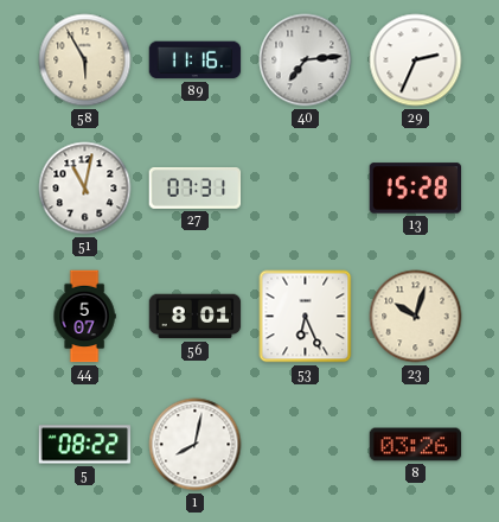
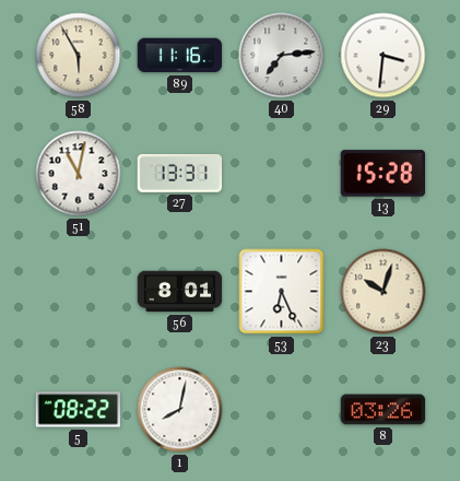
29: 2:34 -> 3:31 (384, 56)
27: 07:31 -> 13:31 (180, 173)
44: 5:07 -> none (84, 317)
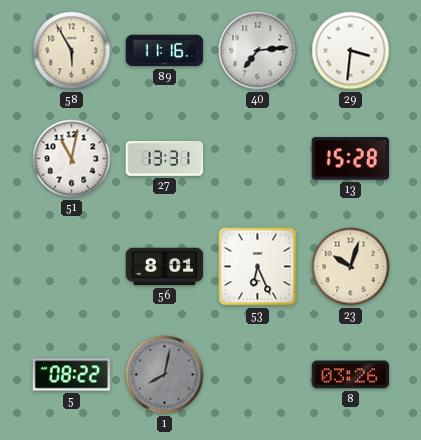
1 dial: white -> grey (165, 375)
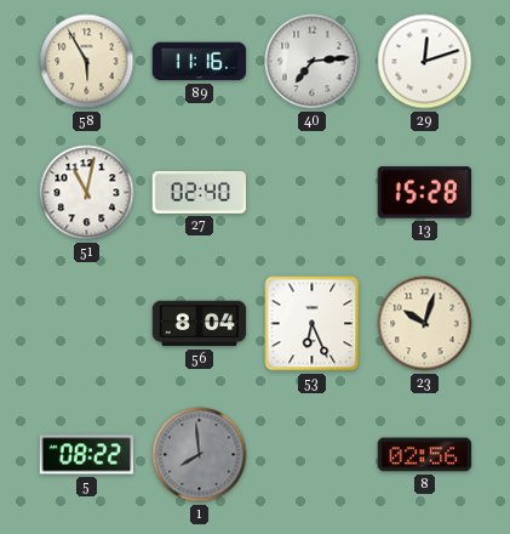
29: 3:31 -> 12:12 (425, 62)
27: 13:31 -> 02:40 (200, 192)
56: 8:01 -> 8:04 (200, 324)
1: 8:02 -> 7:59 (200, 455)
8: 03:26 -> 02:56 (425, 455)
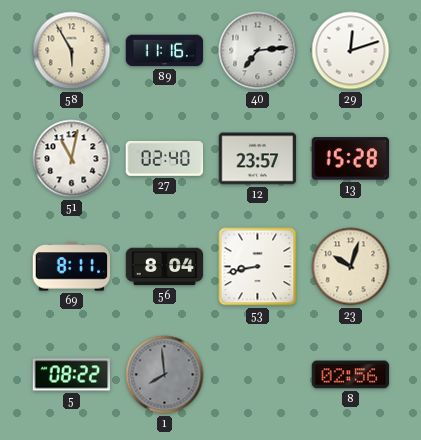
12: none -> 23:57 (258, 159)
69: none -> 8:11 (72, 267)
53: 6:26 -> 8:43 (258, 267)
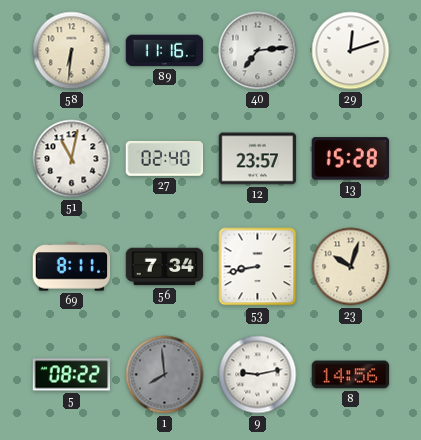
58: 5:55 -> 6:31 (72, 51)
56: 8:04 -> 7:34 (165, 267)
9: none -> 9:13 (258, 375)
8: 02:56 -> 14:56 (351, 375)
